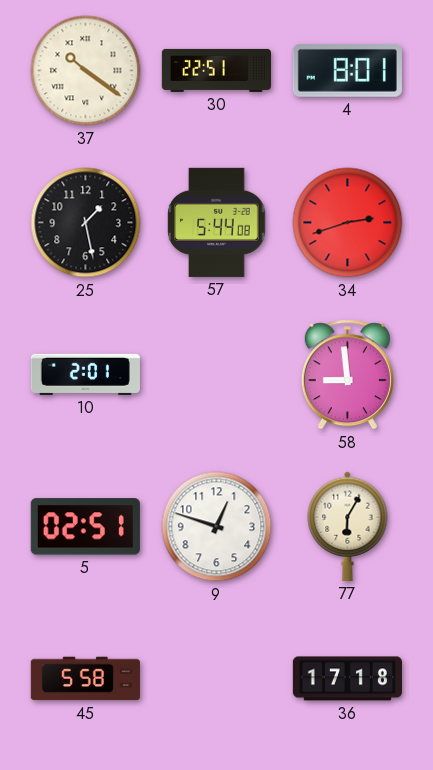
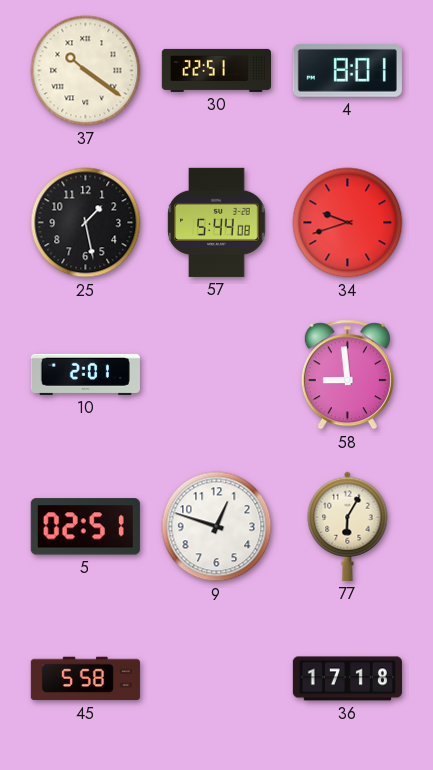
34: 2:42 -> 9:42 (348, 223)
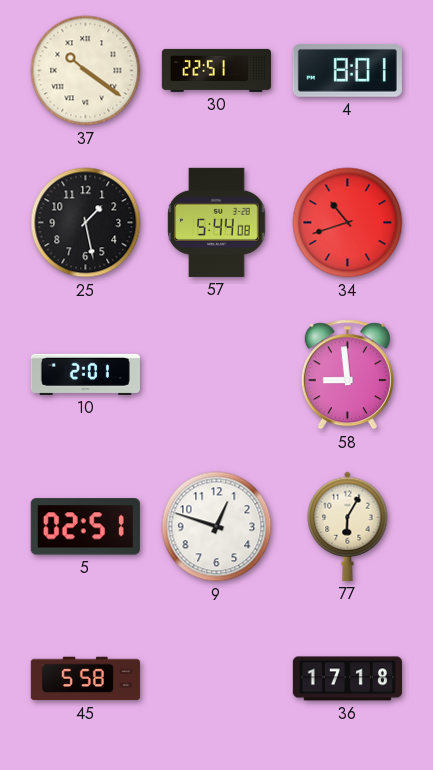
34: 9:42 -> 10:42 (348, 223)
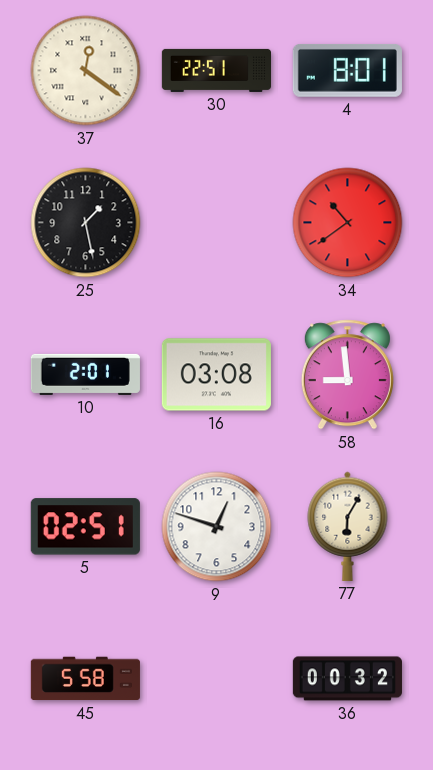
37: 10:21 -> 12:21 (86, 71)
57: 5:44 -> none (217, 222)
34: 10:42 -> 10:39 (348, 223)
16: none -> 03:08 (216, 375)
36: 17:18 -> 00:32 (347, 679)
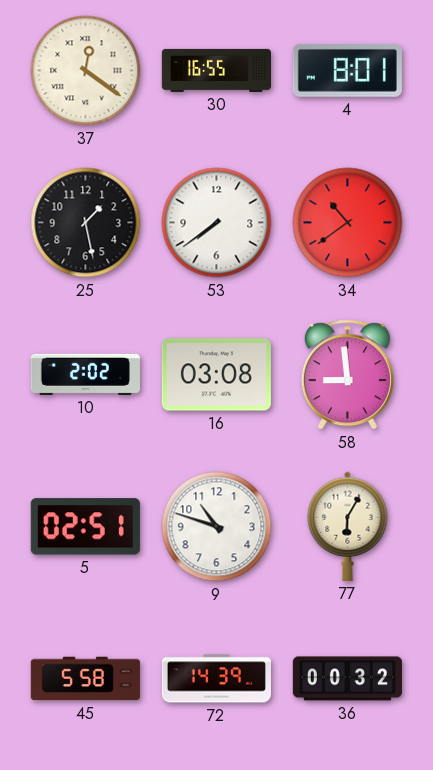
30: 22:51 -> 16:55 (216, 70)
53: none -> 7:39 (217, 223)
10: 2:01 -> 2:02 (85, 374)
9: 12:48 -> 10:48 (217, 527)
72: none -> 14:39 (216, 679)
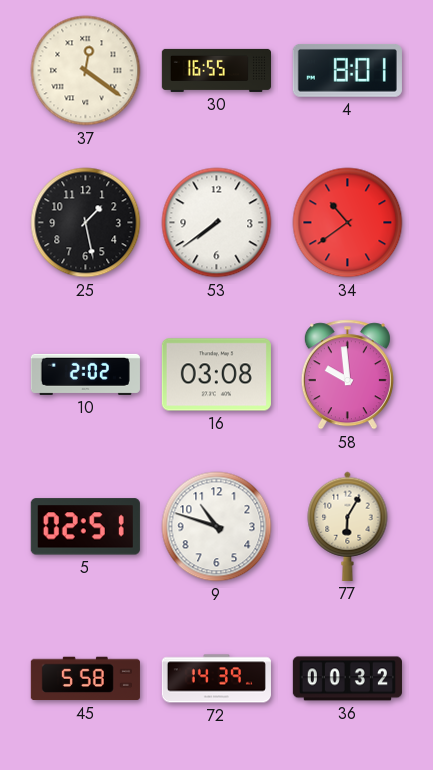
58: 8:59 -> 9:59 (347, 375)
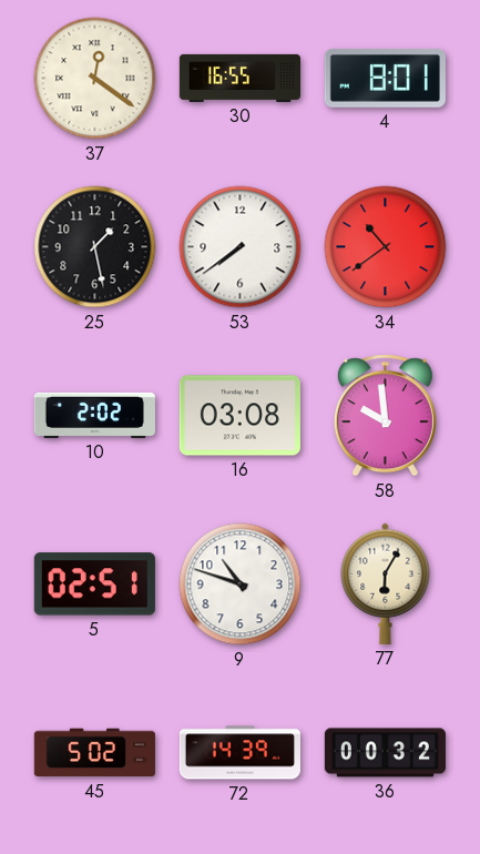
45: 5:58 -> 5:02 (94, 753)
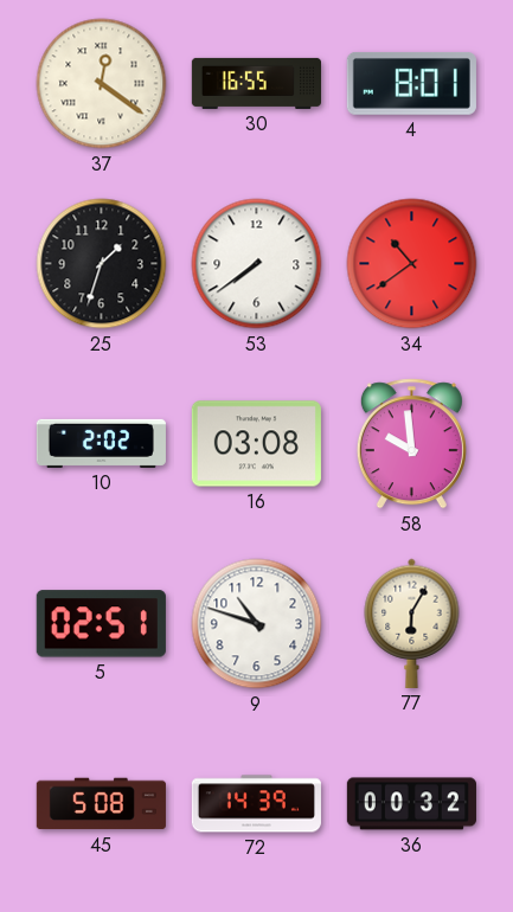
25: 1:28 -> 1:33 (102, 264)
45: 5:02 -> 5:08 (101, 804)
